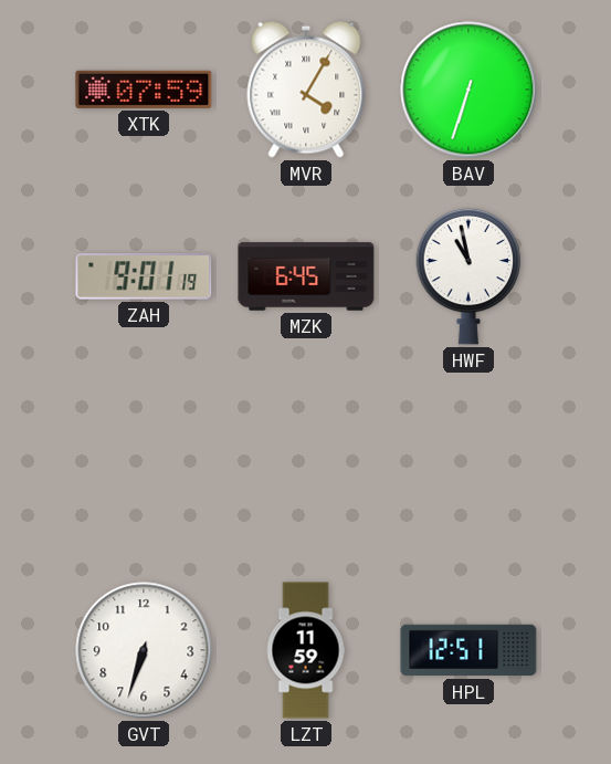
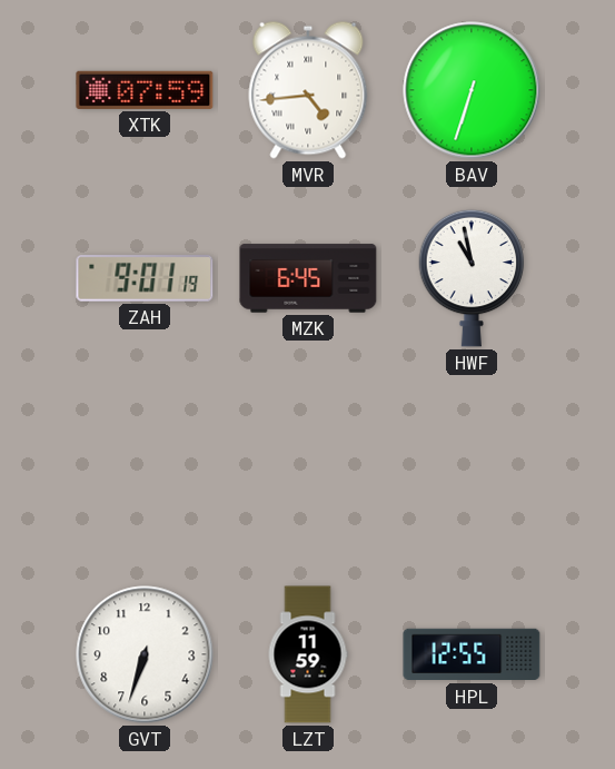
MVR: 4:05 -> 4:44 (308, 90)
HPL: 12:51 -> 12:55 (472, 654)
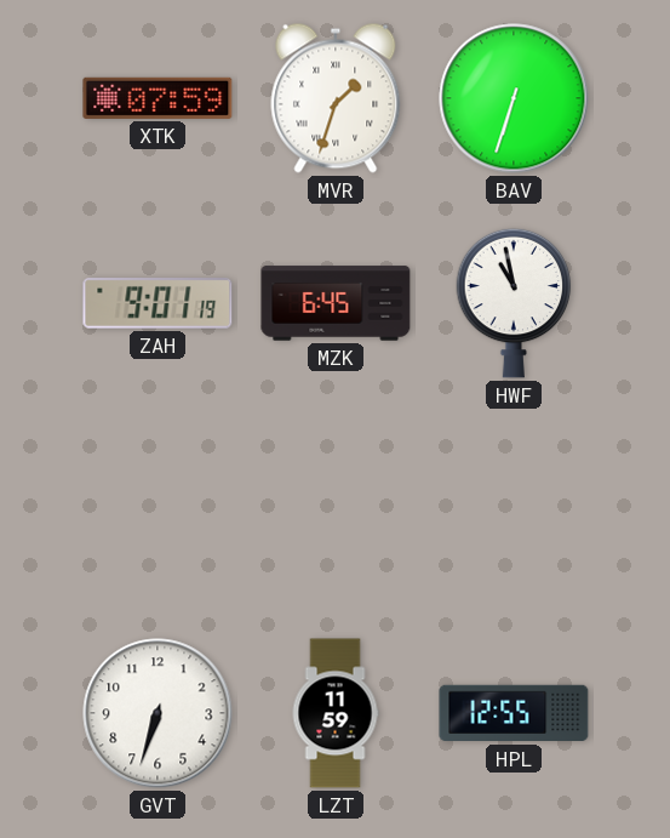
MVR: 4:44 -> 1:33 (336, 98)
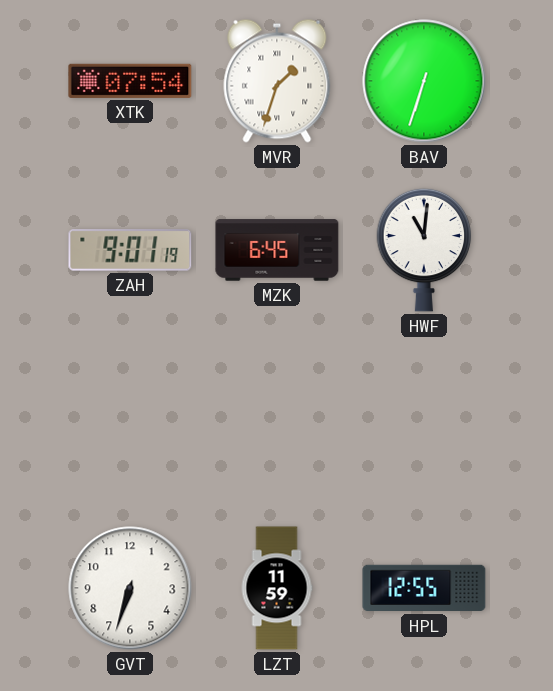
XTK: 07:59 -> 07:54 (130, 81)
HWF: 10:58 -> 11:01 (424, 250)
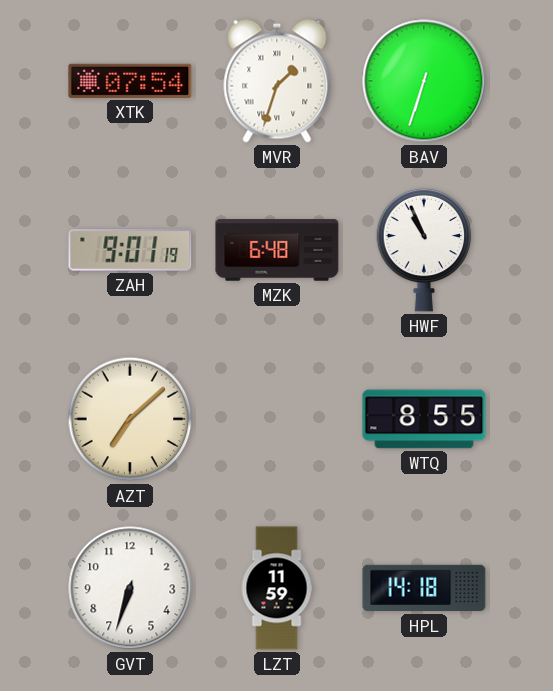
MZK: 6:45 -> 6:48 (277, 250)
HWF: 11:01 -> 10:56 (424, 250)
AZT: none -> 7:08 (130, 419)
WTQ: none -> 8:55 (424, 419)
HPL: 12:55 -> 14:18 (424, 588)
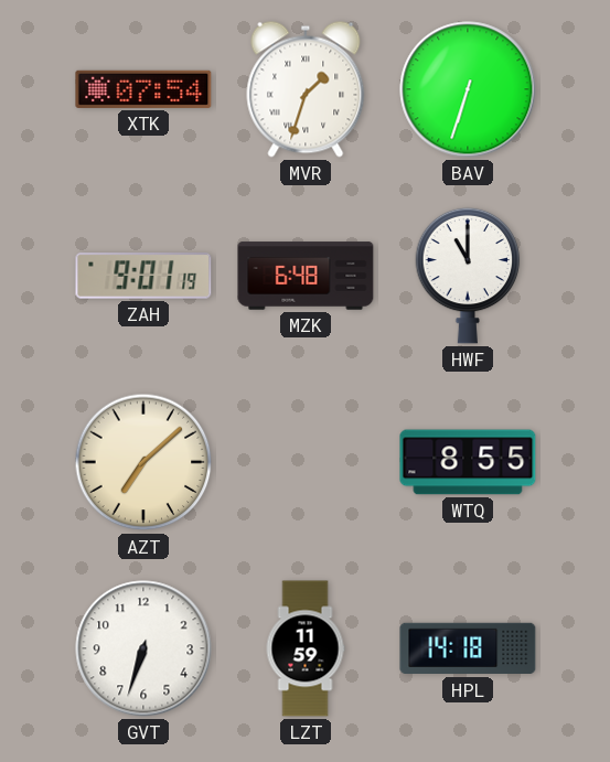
HWF: 10:56 -> 11:00 (468, 276)
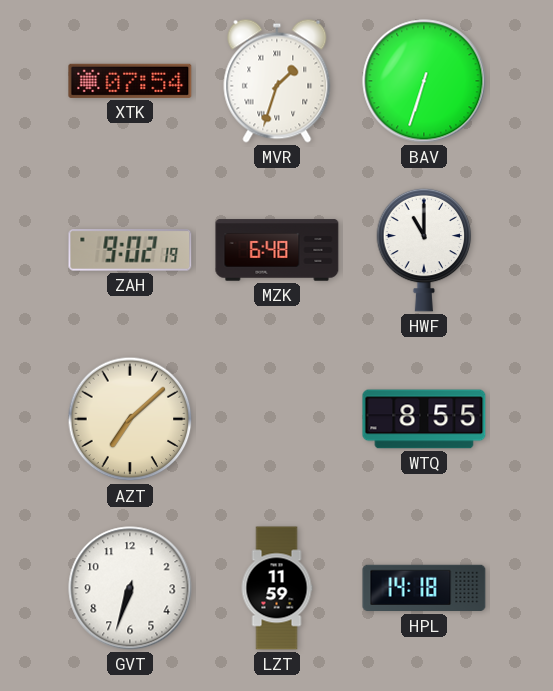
ZAH: 9:01 -> 9:02 (130, 251)
